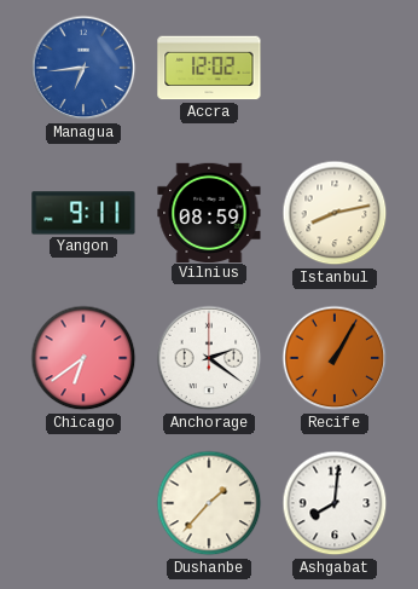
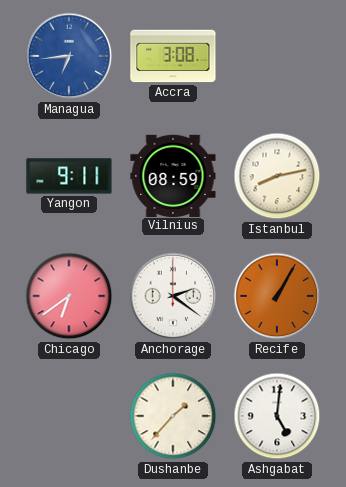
Accra: 12:02 -> 3:08 (173, 56)
Ashgabat: 8:01 -> 5:01 (277, 416)
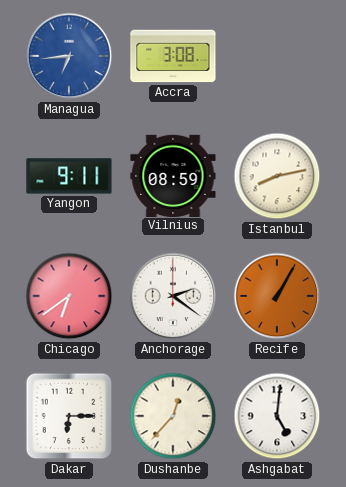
Dakar: none -> 6:15 (69, 416)
Dushanbe: 1:37 -> 12:37 (173, 416)
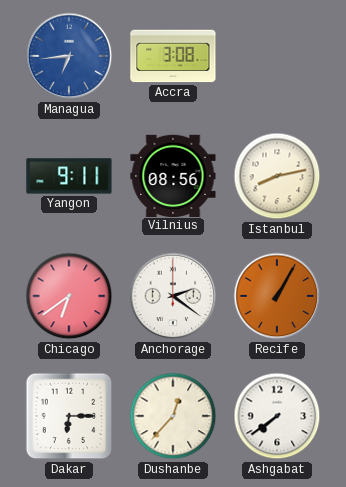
Vilnius: 08:59 -> 08:56 (173, 175)
Ashgabat: 5:01 -> 7:39 (277, 416)
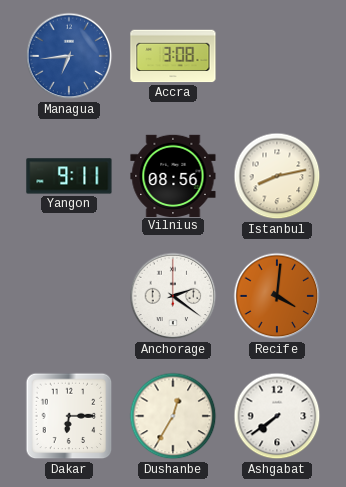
Chicago: 6:39 -> none (69, 296)
Recife: 1:05 -> 4:01 (277, 296)
Dushanbe: 12:37 -> 12:35 (173, 416)
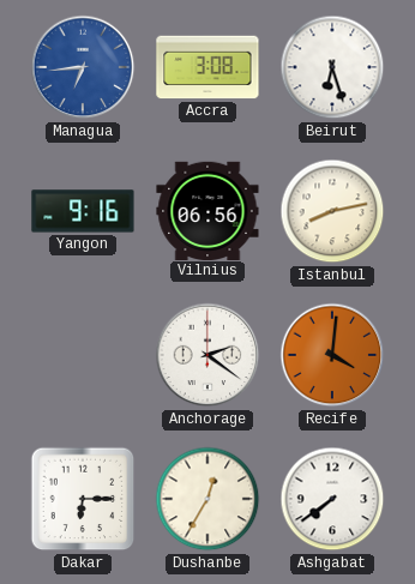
Beirut: none -> 6:27 (332, 67)
Yangon: 9:11 -> 9:16 (83, 211)
Vilnius: 08:56 -> 06:56 (207, 210)
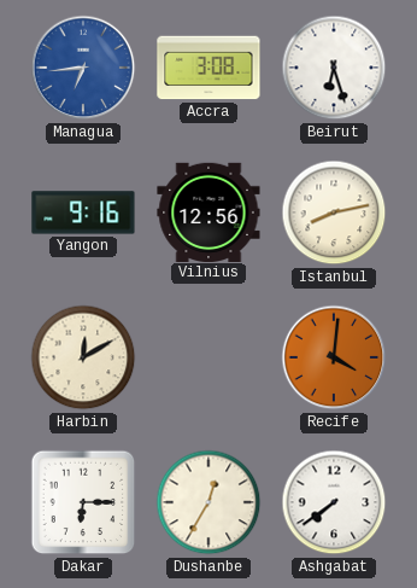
Vilnius: 06:56 -> 12:56 (208, 211)
Harbin: none -> 12:10 (83, 357)
Anchorage: 2:21 -> none (207, 355)
